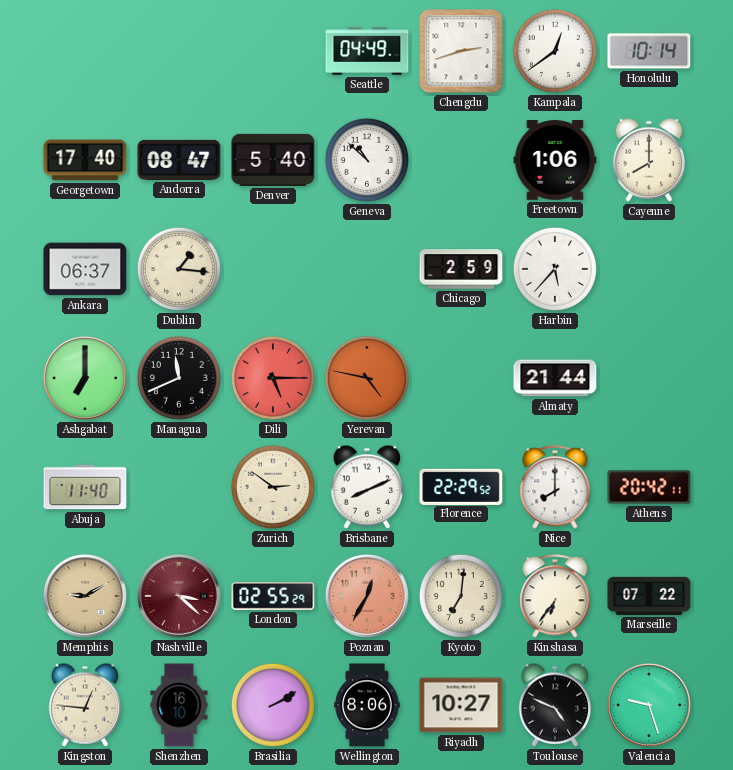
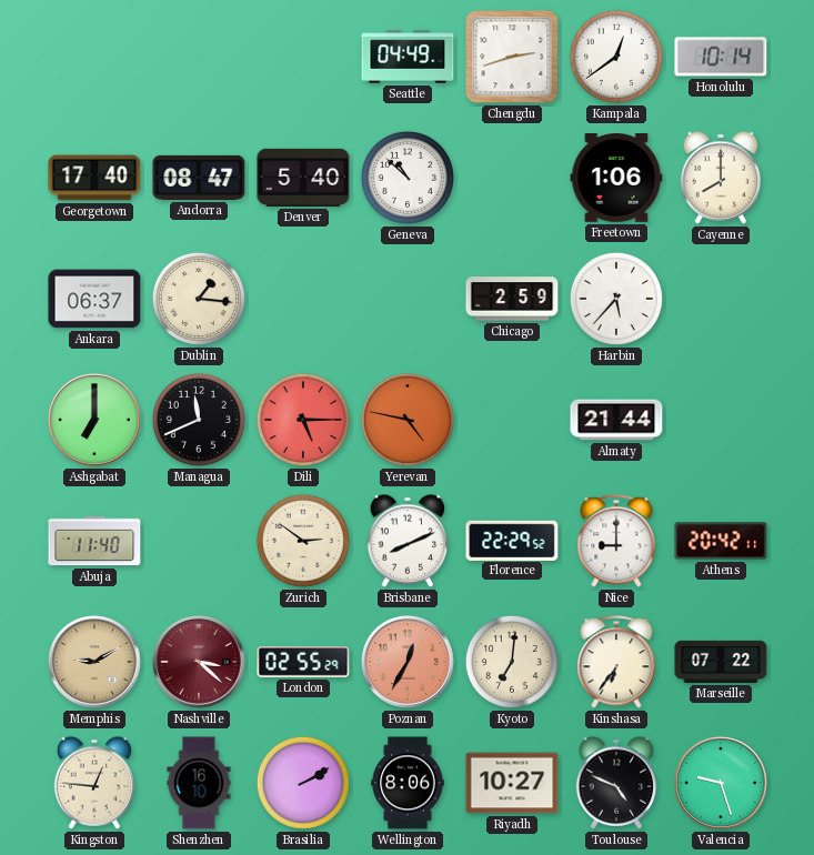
Nice: 8:00 -> 9:00 (616, 541)
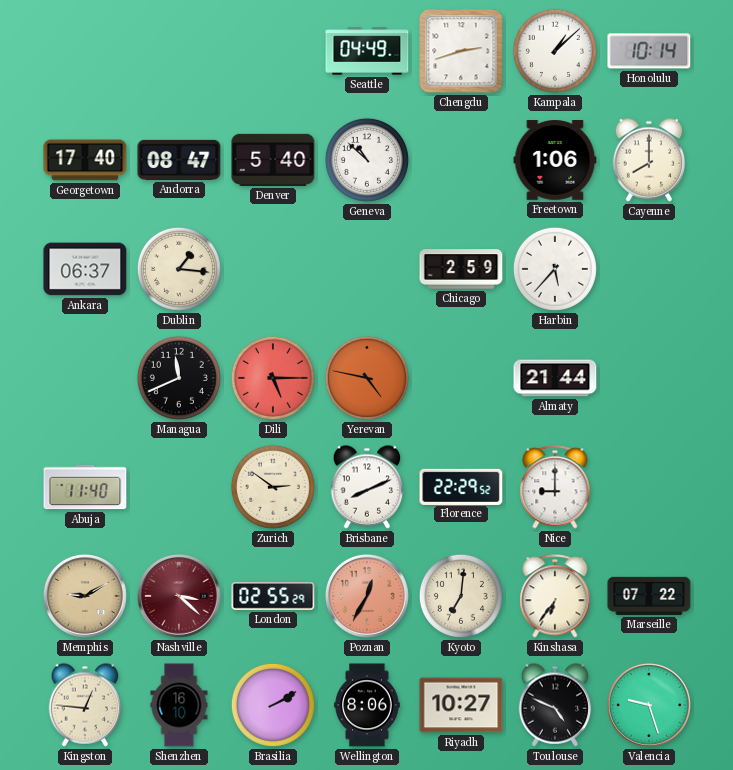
Kampala: 12:39 -> 1:08 (555, 51)
Ashgabat: 7:00 -> none (94, 420)
Athens: 20:42 -> none (721, 541)
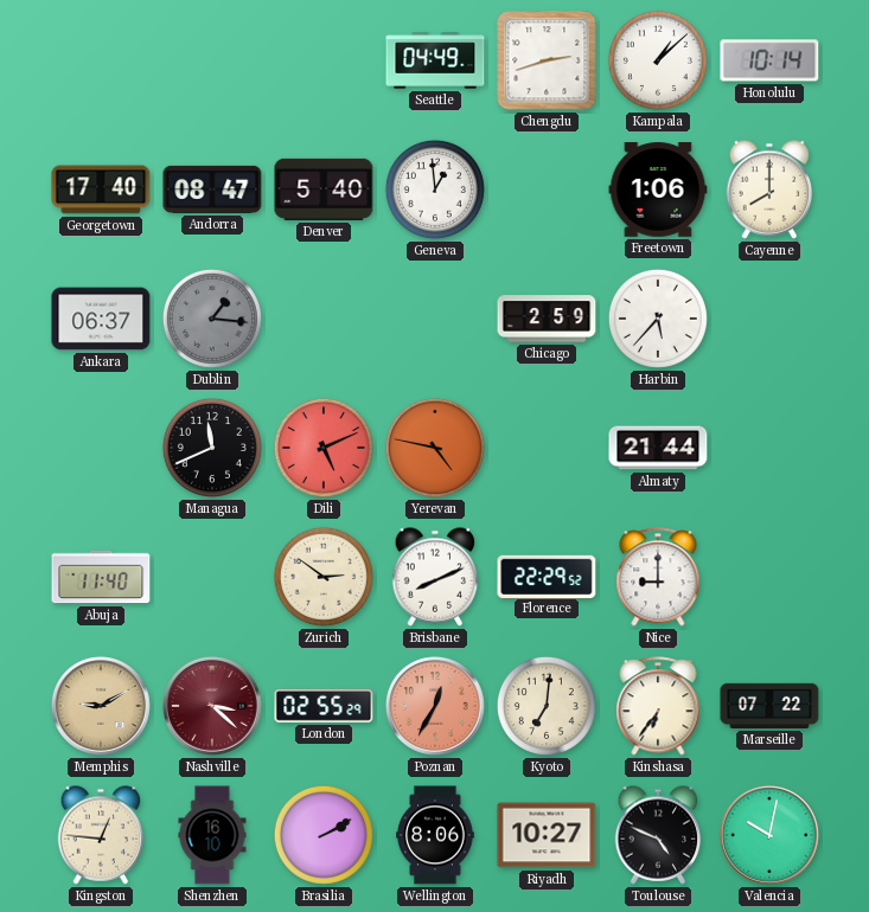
Geneva: 10:52 -> 12:59 (435, 190)
Dublin dial: cream -> grey (212, 319)
Dili: 5:15 -> 5:11 (324, 448)
Valencia: 9:27 -> 10:02 (769, 835)
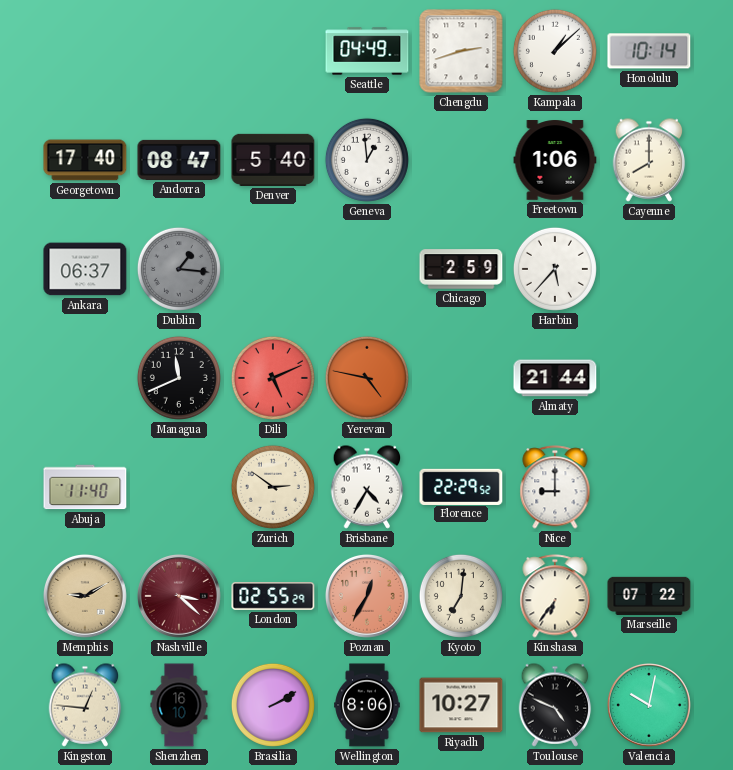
Brisbane: 8:11 -> 4:35 (367, 487)
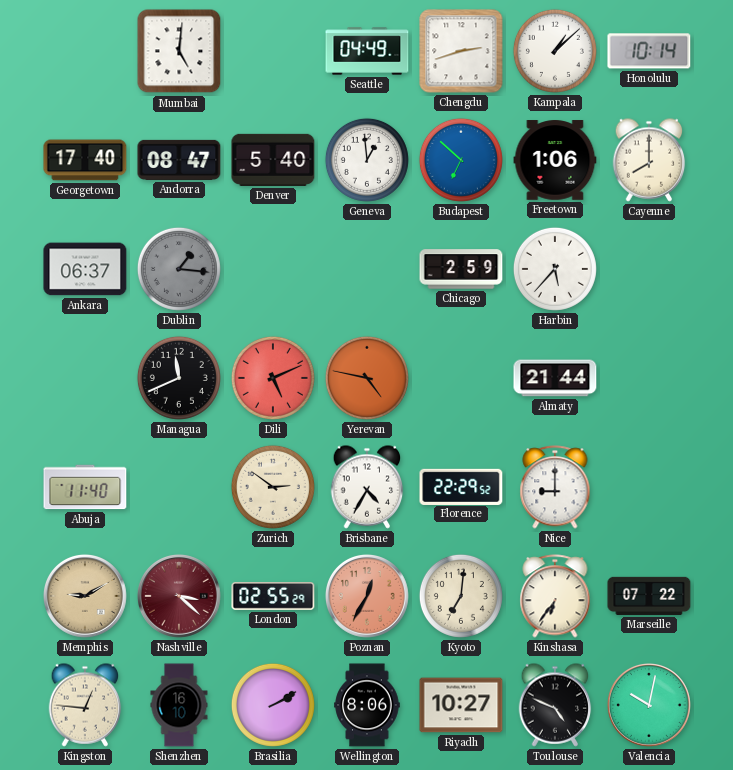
Mumbai: none -> 5:01 (179, 51)
Budapest: none -> 6:52 (461, 160)
